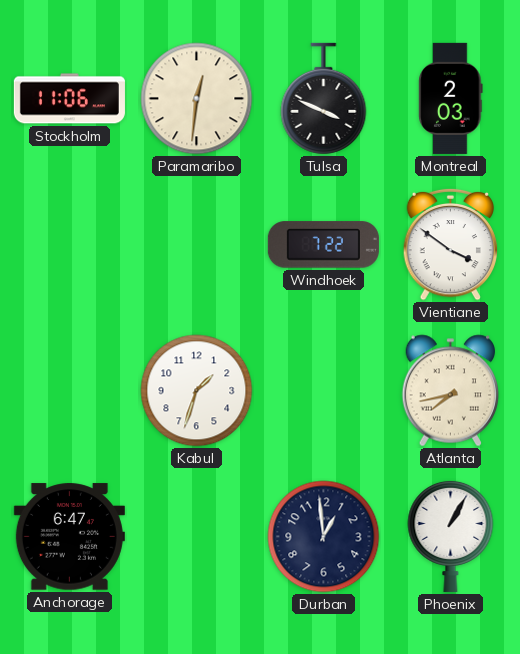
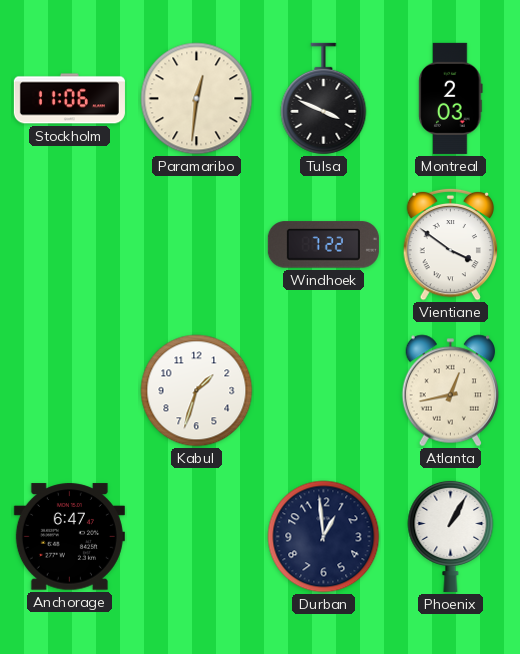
Atlanta: 7:43 -> 12:43 (451, 391)
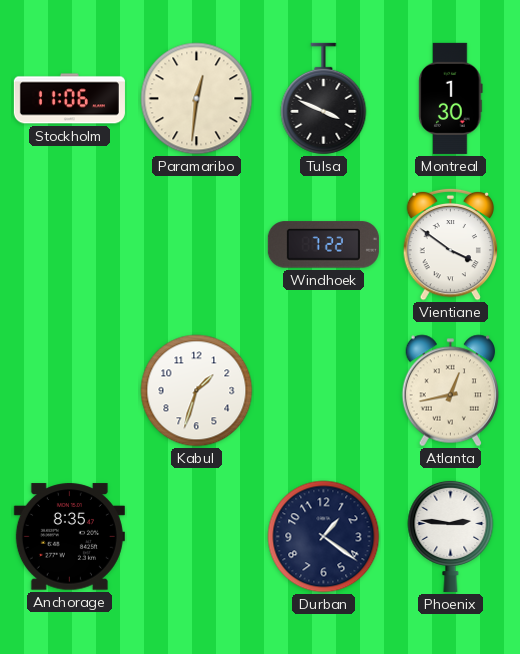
Montreal: 2:03 -> 1:30 (451, 98)
Anchorage: 6:47 -> 8:35 (69, 537)
Durban: 12:59 -> 1:21 (324, 537)
Phoenix: 1:05 -> 2:46 (451, 536)
